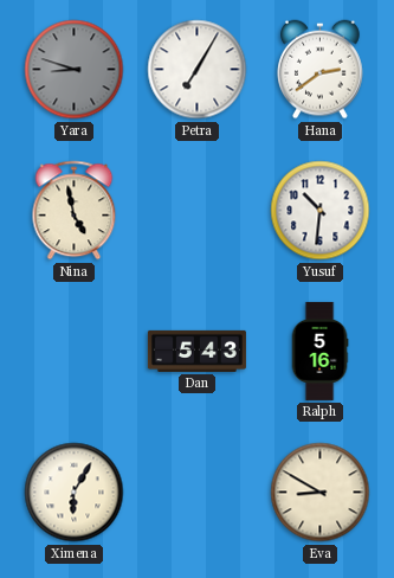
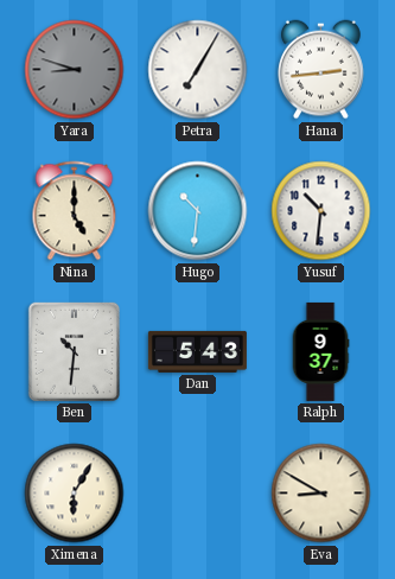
Hana: 2:39 -> 2:44 (321, 70)
Nina: 4:58 -> 5:00 (75, 211)
Hugo: none -> 10:31 (198, 211)
Ben: none -> 10:31 (74, 351)
Ralph: 5:16 -> 9:37 (320, 351)
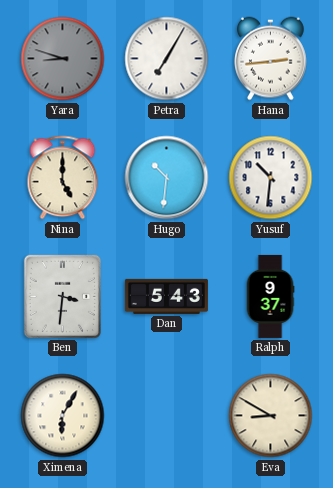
Ben: 10:31 -> 3:31 (62, 296)
